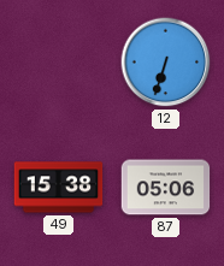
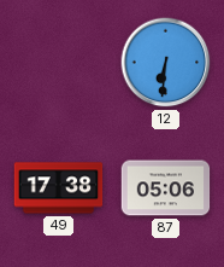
12: 6:33 -> 6:31 (166, 63)
49: 15:38 -> 17:38 (59, 188)
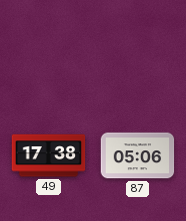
12: 6:31 -> none (166, 63)
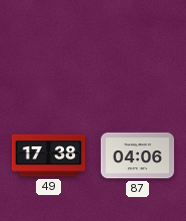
87: 05:06 -> 04:06 (138, 156)
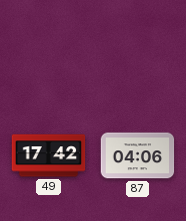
49: 17:38 -> 17:42 (49, 156)
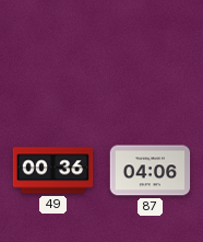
49: 17:42 -> 00:36 (53, 171)
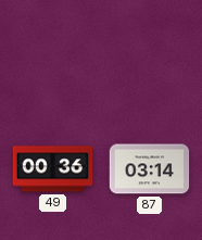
87: 04:06 -> 03:14 (150, 169)
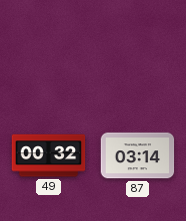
49: 00:36 -> 00:32 (49, 156)
